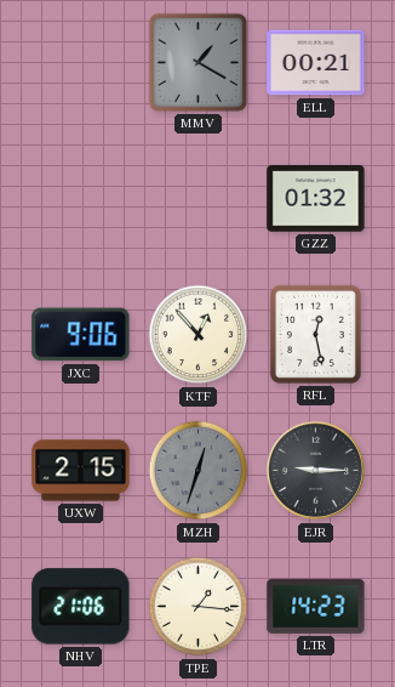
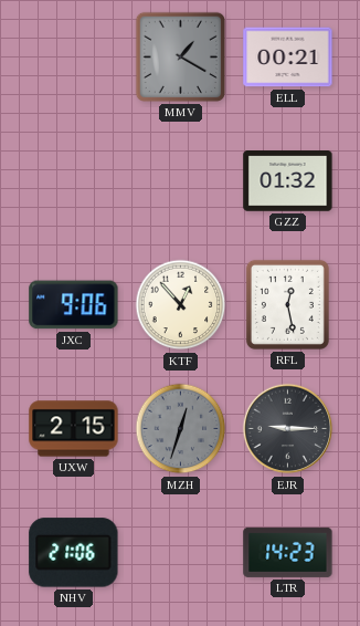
TPE: 1:16 -> none (199, 607)
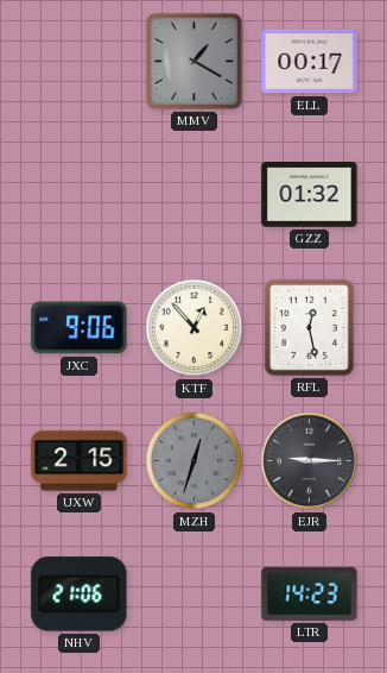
ELL: 00:21 -> 00:17 (310, 62)
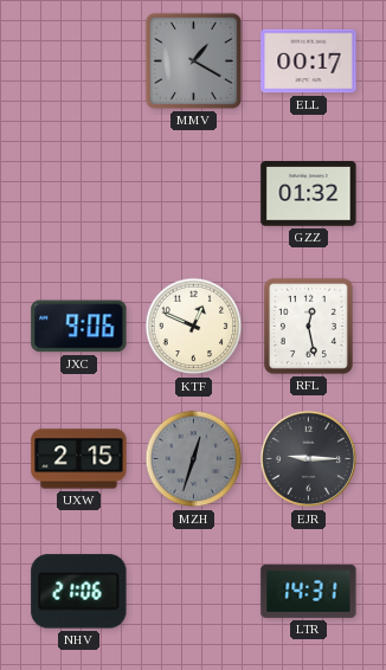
KTF: 12:53 -> 12:49 (194, 327)
LTR: 14:23 -> 14:31 (309, 591)
